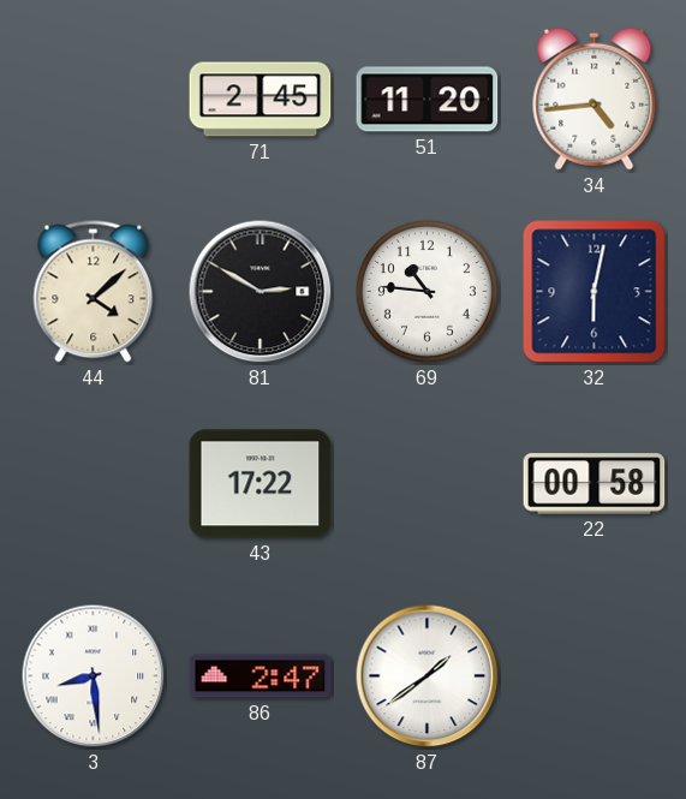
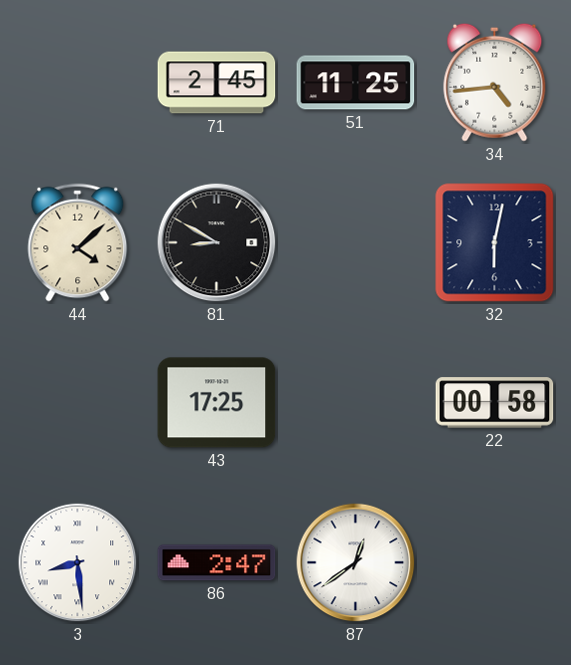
51: 11:20 -> 11:25 (356, 83)
81: 2:50 -> 8:50 (217, 243)
69: 10:46 -> none (426, 291)
43: 17:22 -> 17:25 (217, 403)
87: 1:39 -> 12:39 (356, 563)
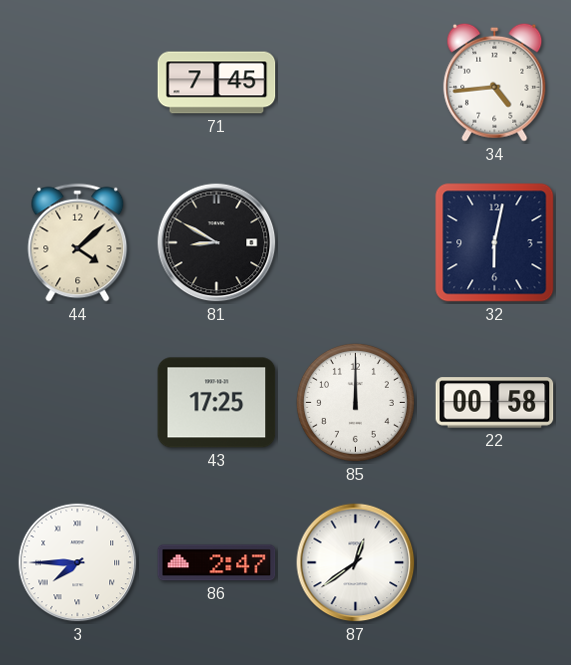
71: 2:45 -> 7:45 (217, 83)
51: 11:25 -> none (356, 83)
85: none -> 12:00 (355, 402)
3: 8:29 -> 7:45 (78, 563)
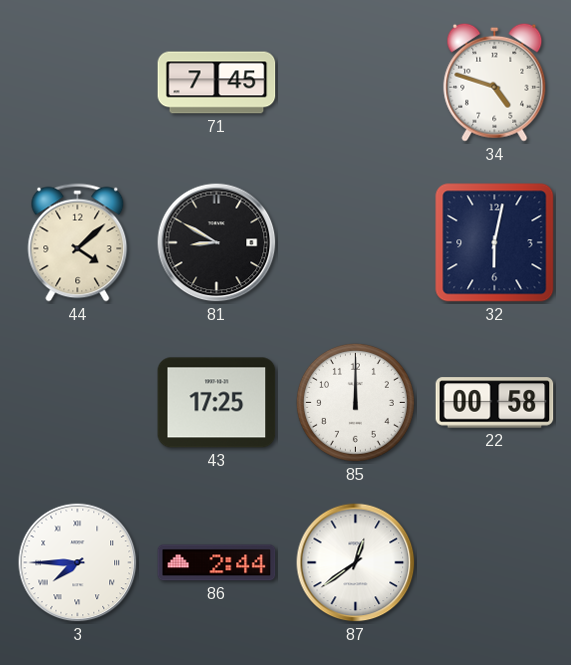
34: 4:44 -> 4:48 (495, 82)
86: 2:47 -> 2:44 (217, 563)
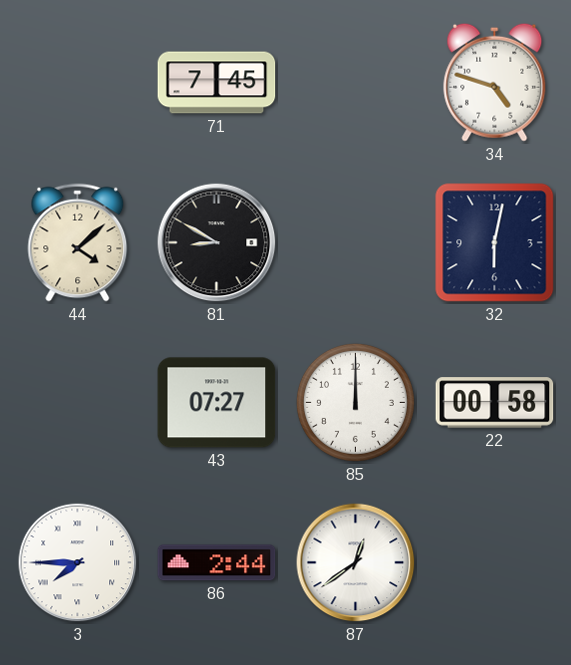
43: 17:25 -> 07:27 (217, 403)
